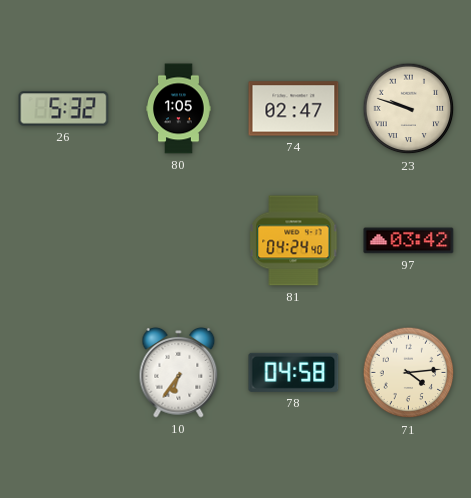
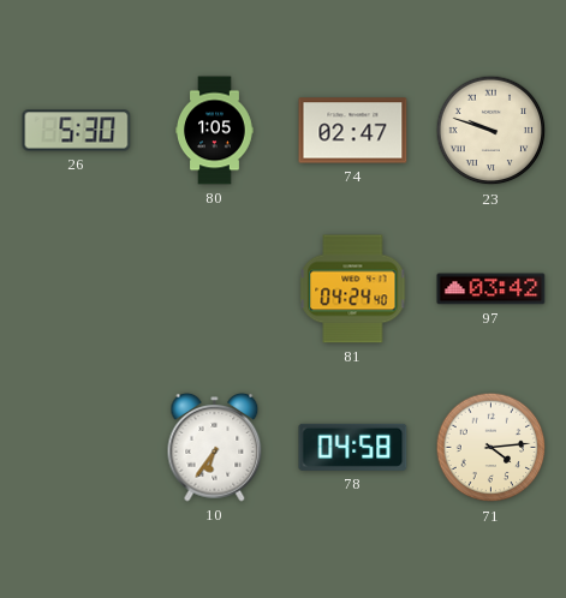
26: 5:32 -> 5:30 (77, 131)
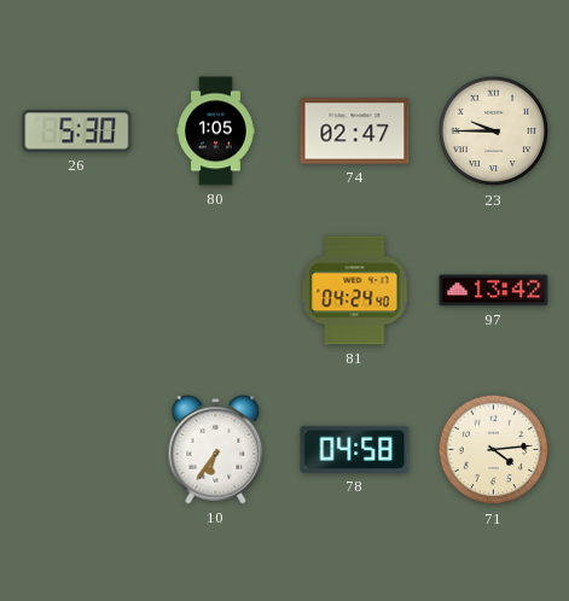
23: 9:48 -> 9:45 (494, 132)
97: 03:42 -> 13:42 (494, 291)
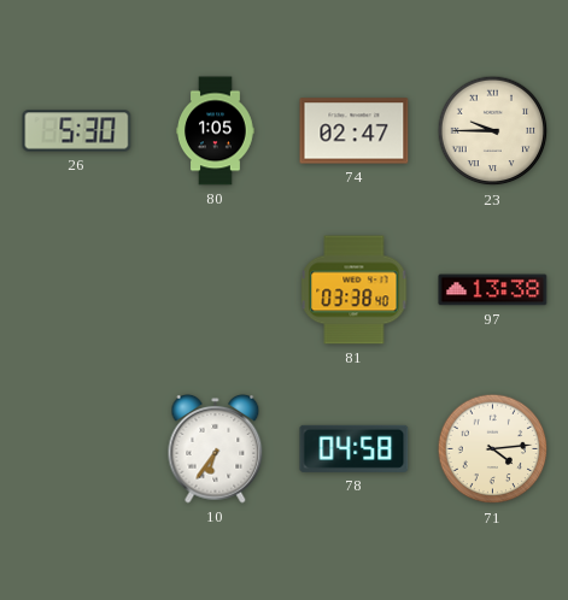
81: 04:24 -> 03:38 (355, 290)
97: 13:42 -> 13:38 (493, 290)
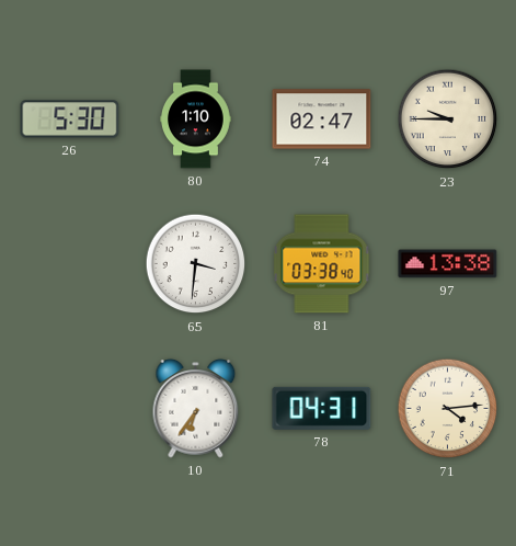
80: 1:05 -> 1:10 (196, 120)
65: none -> 3:31 (196, 264)
78: 04:58 -> 04:31 (322, 408)
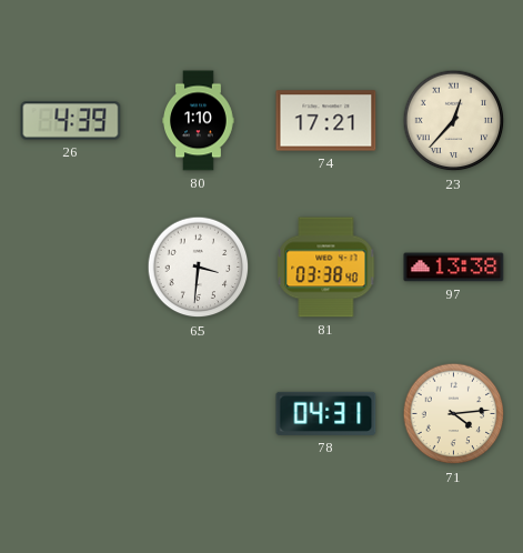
26: 5:30 -> 4:39 (71, 121)
74: 02:47 -> 17:21 (326, 121)
23: 9:45 -> 12:37 (454, 121)
10: 6:36 -> none (196, 409)
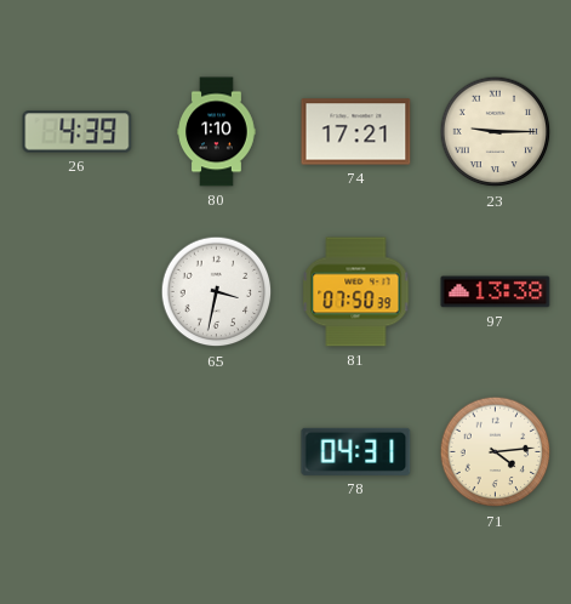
23: 12:37 -> 9:15 (496, 132)
65: 3:31 -> 3:32 (217, 292)
81: 03:38 -> 07:50 (356, 292)
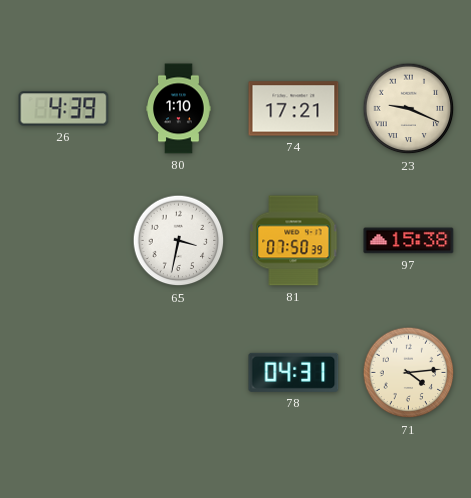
23: 9:15 -> 9:19 (409, 109)
97: 13:38 -> 15:38 (409, 241)
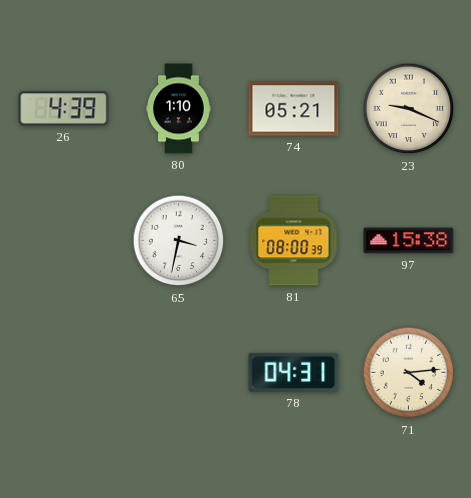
74: 17:21 -> 05:21 (294, 109)
81: 07:50 -> 08:00 (294, 241)
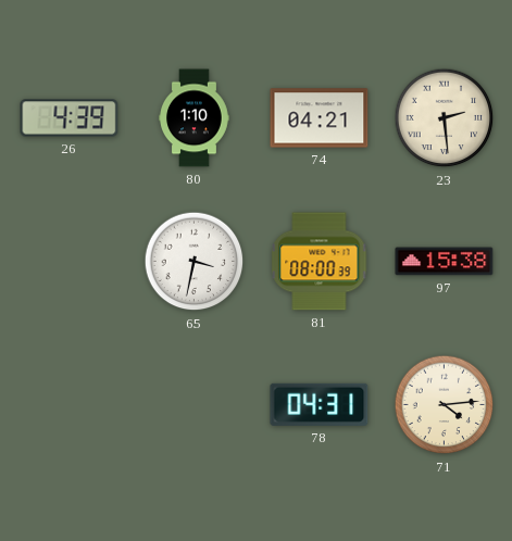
74: 05:21 -> 04:21 (320, 118)
23: 9:19 -> 2:29 (445, 118)
